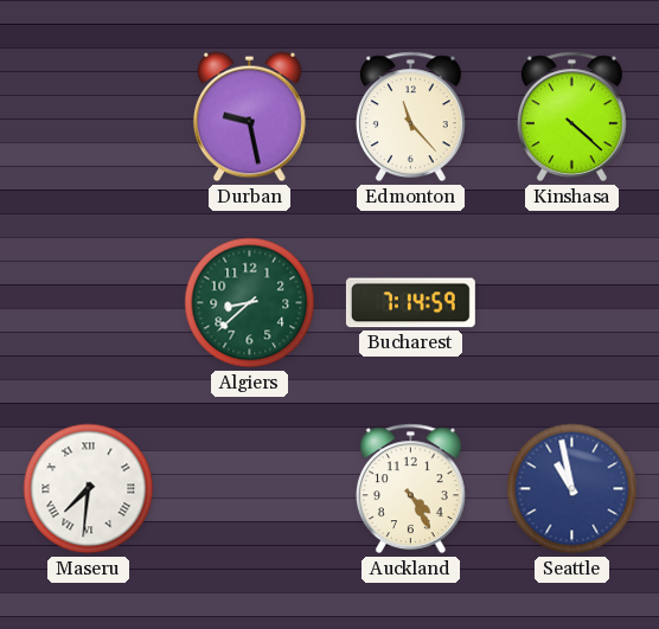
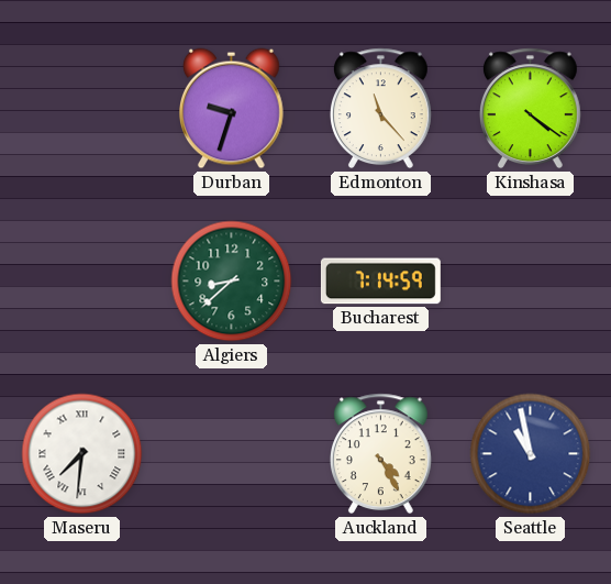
Durban: 9:28 -> 9:33 (232, 109)
Kinshasa: 4:22 -> 4:21 (530, 109)
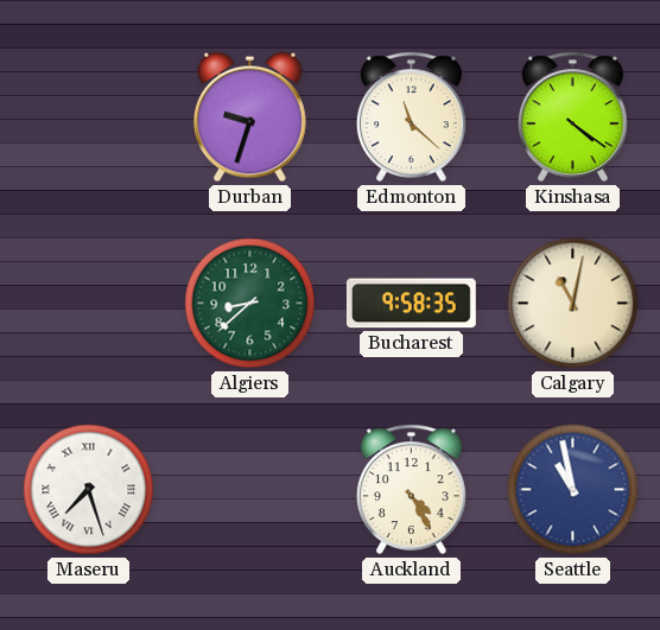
Edmonton: 11:23 -> 11:22 (411, 117)
Bucharest: 7:14 -> 9:58 (411, 304)
Calgary: none -> 11:02 (573, 304)
Maseru: 7:31 -> 7:27 (89, 490)
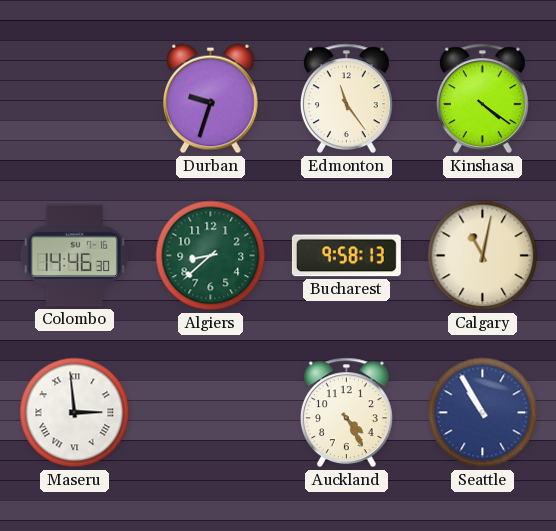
Edmonton: 11:22 -> 11:24 (346, 99)
Colombo: none -> 14:46 (75, 256)
Bucharest: 9:58:35 -> 9:58:13 (346, 256)
Maseru: 7:27 -> 2:59 (75, 413)
Seattle: 10:58 -> 10:55 (483, 413)
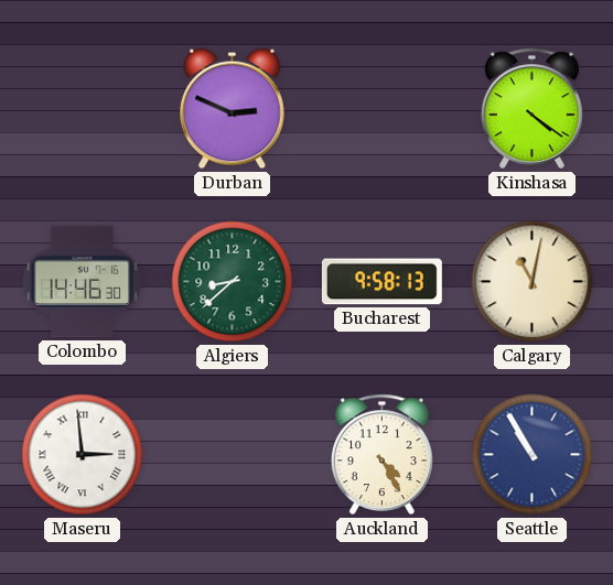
Durban: 9:33 -> 2:49 (233, 109)
Edmonton: 11:24 -> none (346, 99)
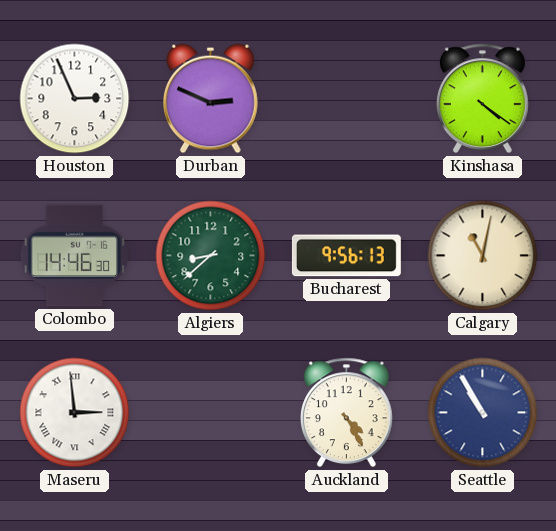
Houston: none -> 2:56 (75, 99)
Bucharest: 9:58 -> 9:56 (346, 256)
